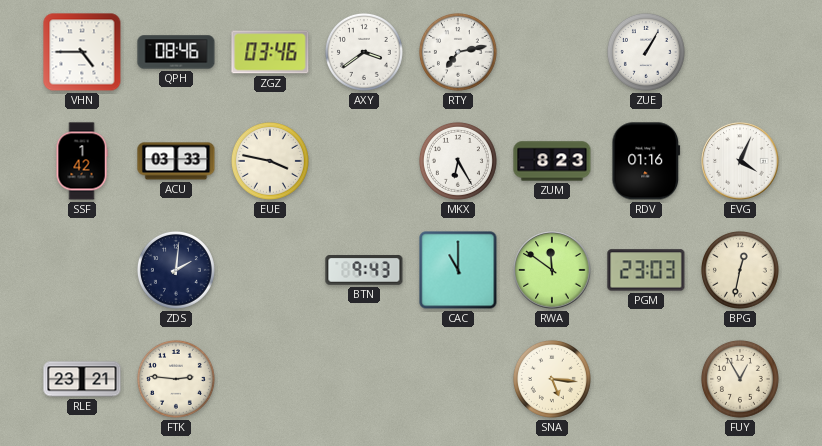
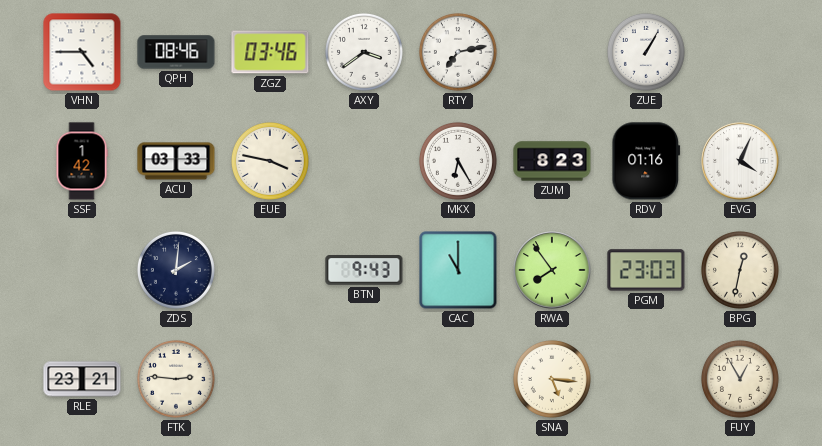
RWA: 11:51 -> 7:54 (552, 270)
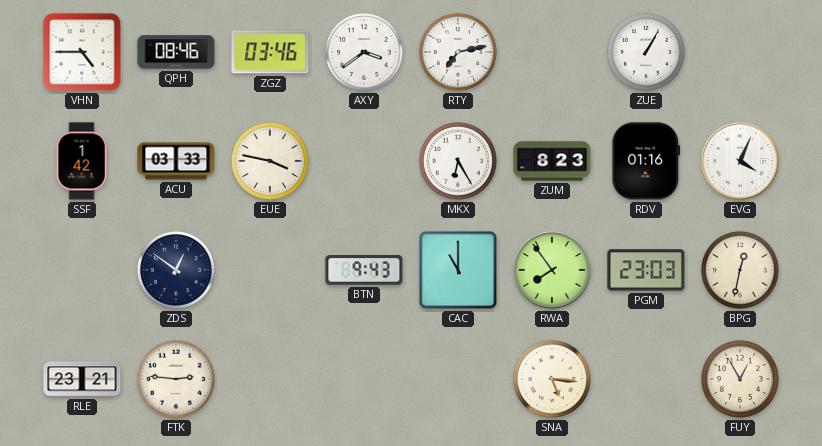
ZDS: 2:01 -> 12:51 (176, 270)
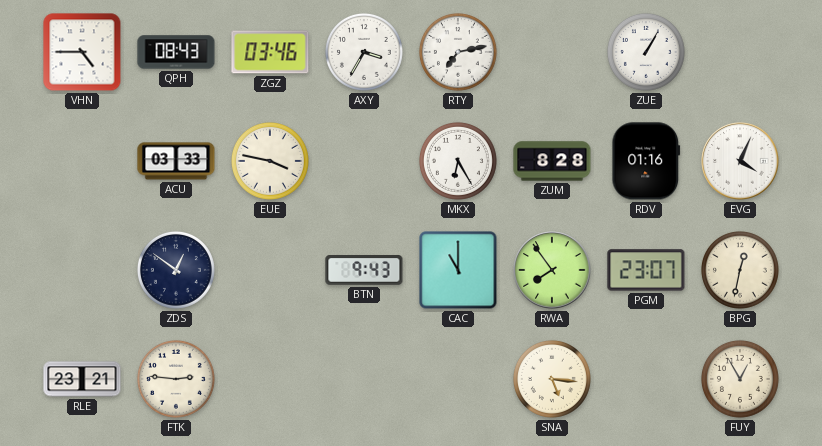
QPH: 08:46 -> 08:43 (176, 52)
AXY: 3:39 -> 3:35 (364, 52)
SSF: 1:42 -> none (82, 161)
ZUM: 8:23 -> 8:28 (552, 161)
PGM: 23:03 -> 23:07 (646, 270)
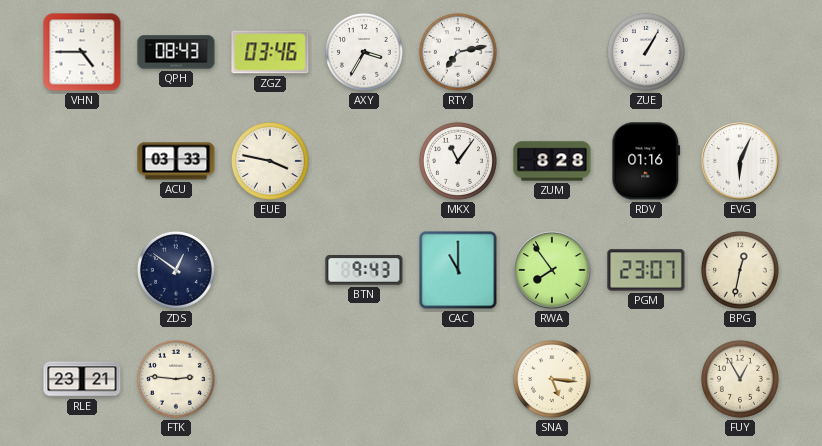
MKX: 6:25 -> 11:06 (458, 161)
EVG: 4:04 -> 6:04 (740, 161)
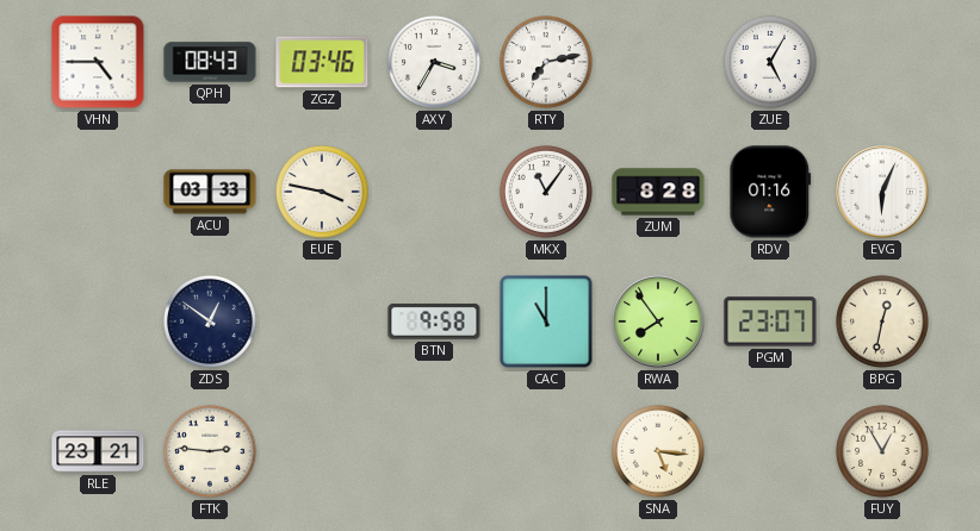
ZUE: 1:05 -> 5:05 (770, 62)
BTN: 9:43 -> 9:58 (434, 323)
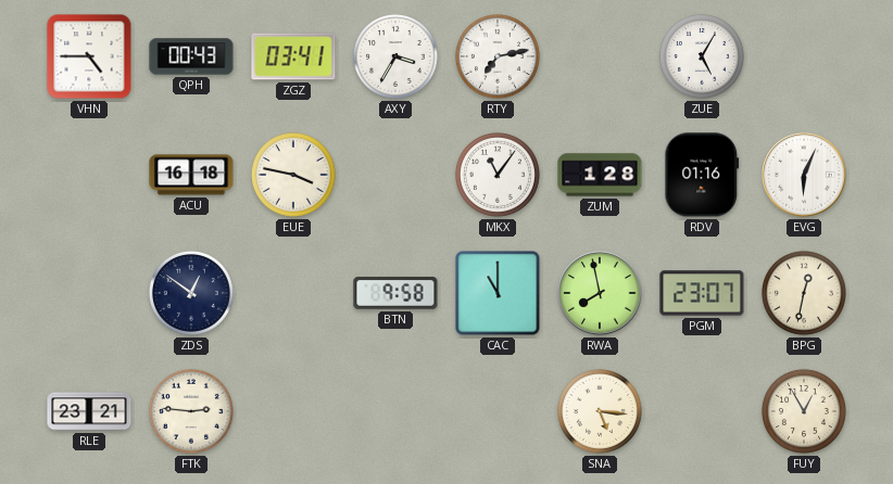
QPH: 08:43 -> 00:43 (191, 56)
ZGZ: 03:46 -> 03:41 (293, 56)
ACU: 03:33 -> 16:18 (191, 175)
ZUM: 8:28 -> 1:28 (600, 175)
RWA: 7:54 -> 7:58 (600, 293)
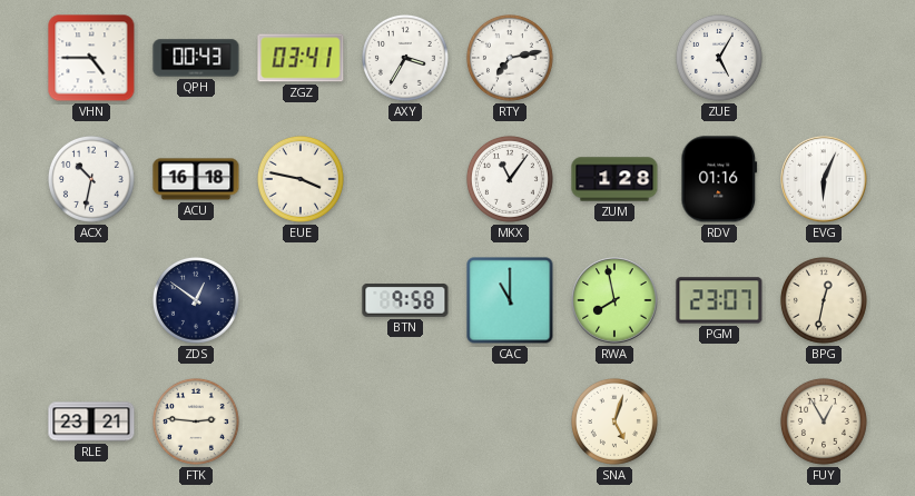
ACX: none -> 10:32 (91, 179)
SNA: 5:16 -> 5:03 (614, 421)
